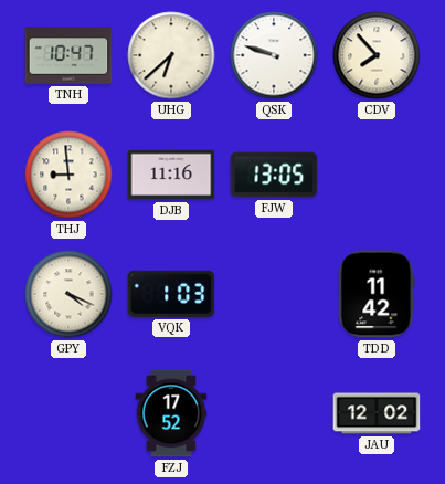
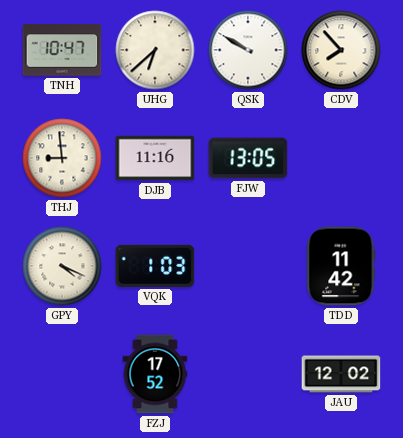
QSK: 9:48 -> 9:50 (248, 50)
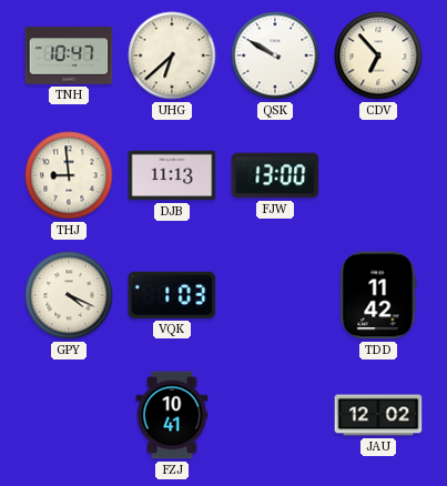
CDV: 7:53 -> 6:53 (378, 55)
DJB: 11:16 -> 11:13 (172, 175)
FJW: 13:05 -> 13:00 (275, 175)
FZJ: 17:52 -> 10:41 (172, 415)
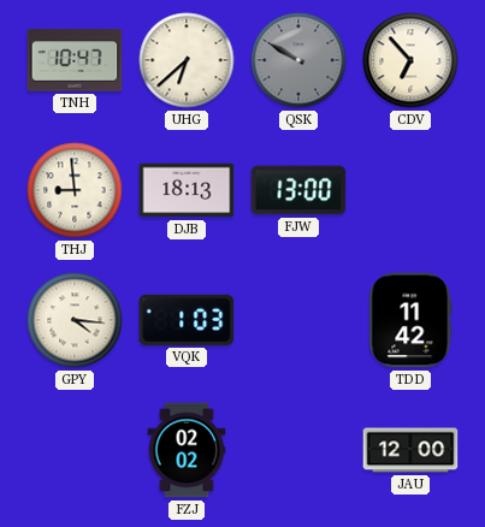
QSK dial: white -> grey (298, 60)
DJB: 11:13 -> 18:13 (187, 190)
GPY: 4:19 -> 4:16 (75, 320)
FZJ: 10:41 -> 02:02 (187, 450)
JAU: 12:02 -> 12:00 (410, 450)
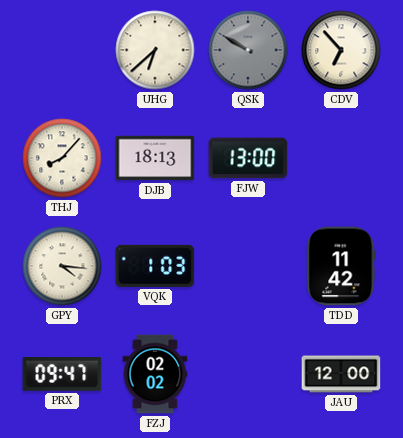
TNH: 10:47 -> none (75, 60)
THJ: 8:59 -> 8:07 (62, 158)
PRX: none -> 09:47 (62, 374)
